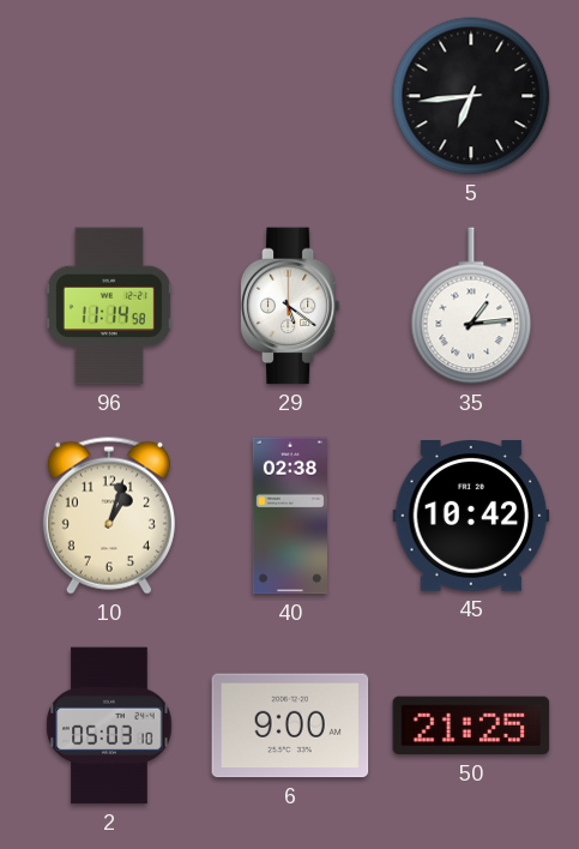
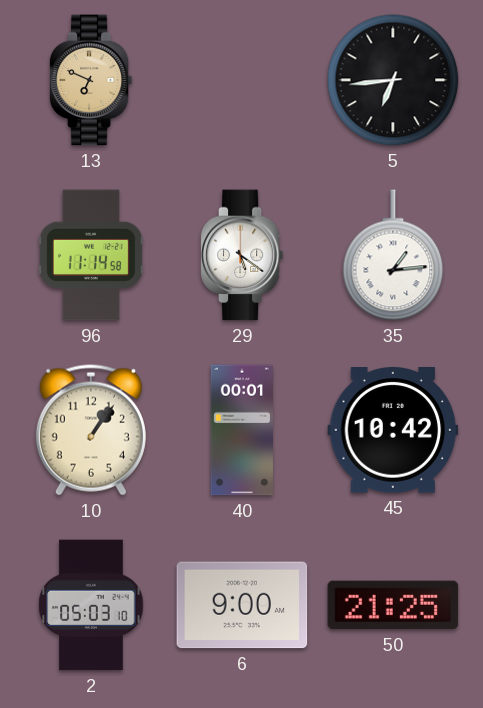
13: none -> 6:49 (91, 80)
10: 1:03 -> 1:06 (91, 430)
40: 02:38 -> 00:01 (242, 430)
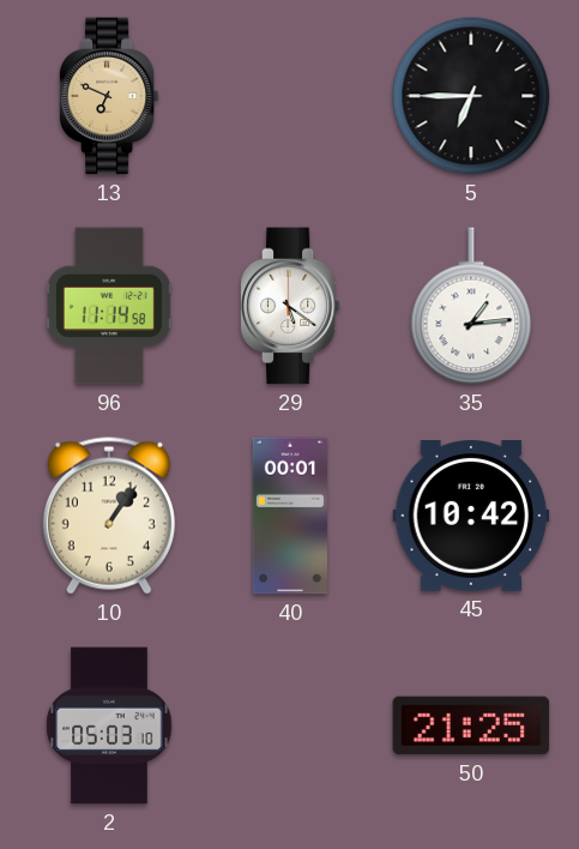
5: 6:44 -> 6:45 (471, 96)
6: 9:00 -> none (242, 605)
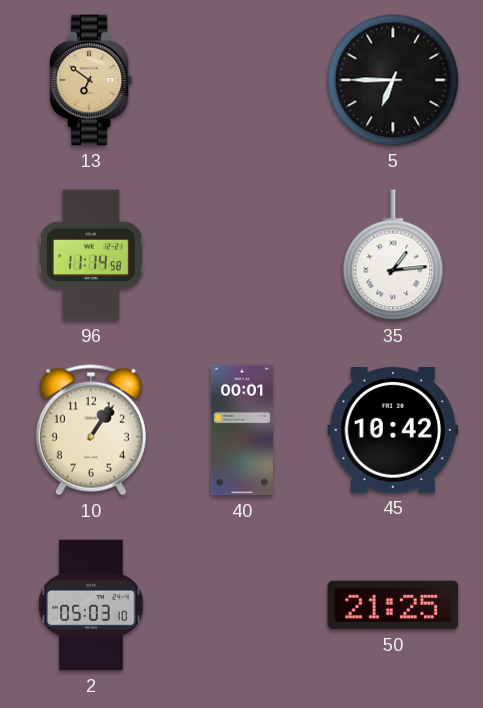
13: 6:49 -> 6:51 (91, 80)
29: 5:21 -> none (290, 306)
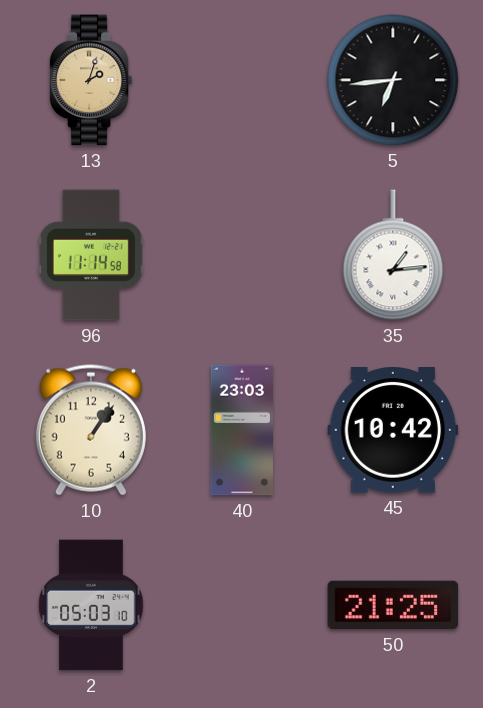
13: 6:51 -> 2:03 (91, 80)
5: 6:45 -> 6:44 (393, 80)
40: 00:01 -> 23:03 (242, 430)
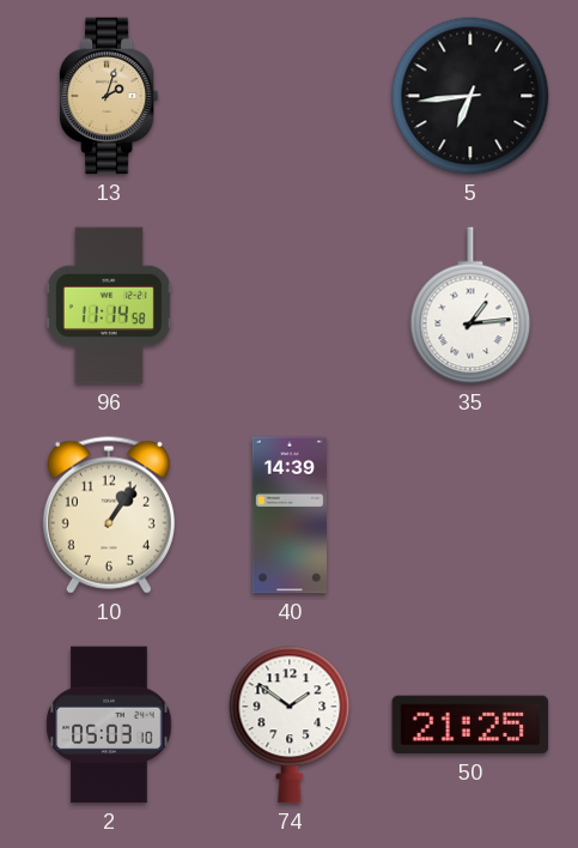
40: 23:03 -> 14:39 (290, 515)
45: 10:42 -> none (393, 430)
74: none -> 1:51 (290, 725)
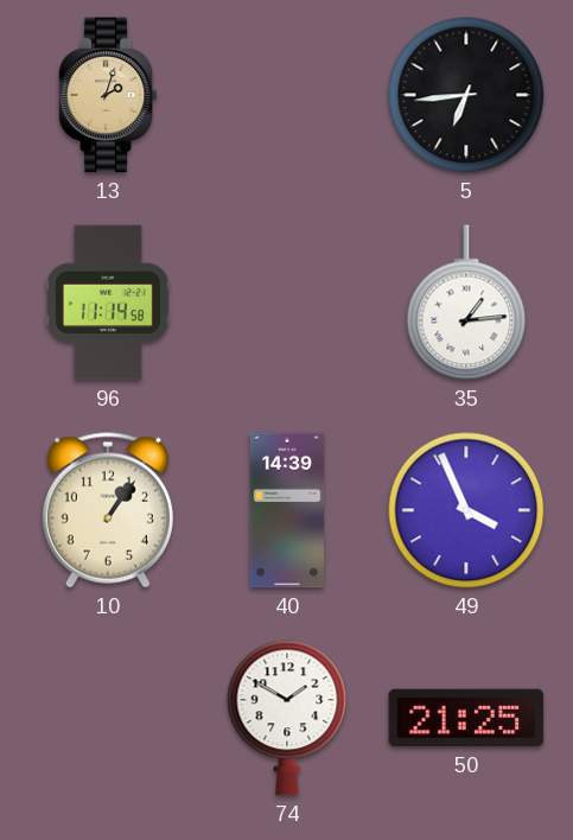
49: none -> 3:56 (466, 510)
2: 05:03 -> none (109, 725)
74: 1:51 -> 1:50 (287, 718)
